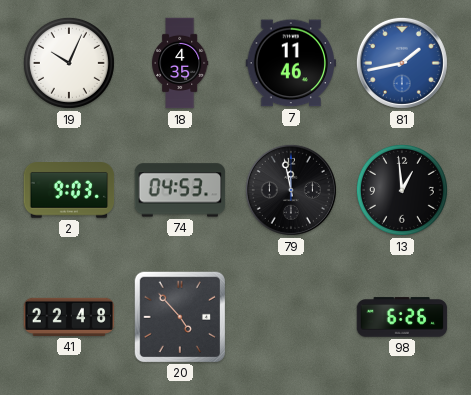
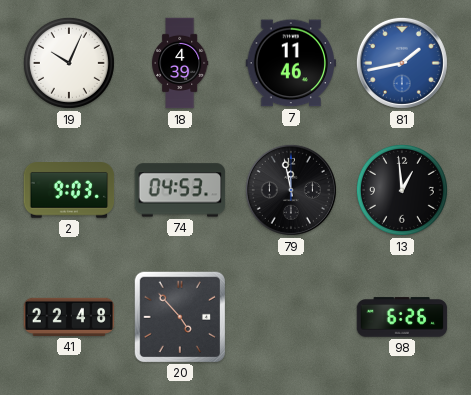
18: 4:35 -> 4:39 (180, 63)
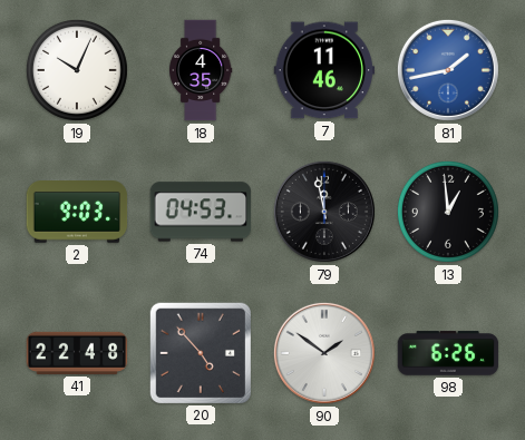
18: 4:39 -> 4:35 (201, 70)
90: none -> 1:51 (324, 353)
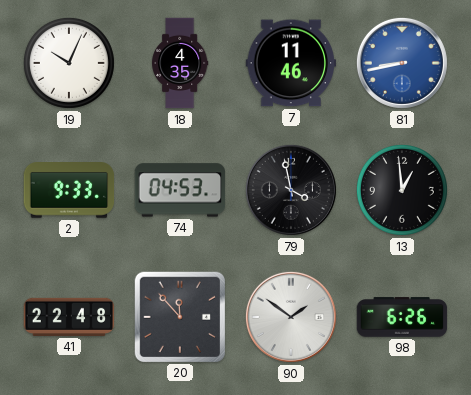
81: 1:43 -> 8:43 (402, 63)
2: 9:03 -> 9:33 (69, 191)
79: 11:58 -> 3:58 (291, 190)
20: 4:53 -> 11:53 (179, 316)
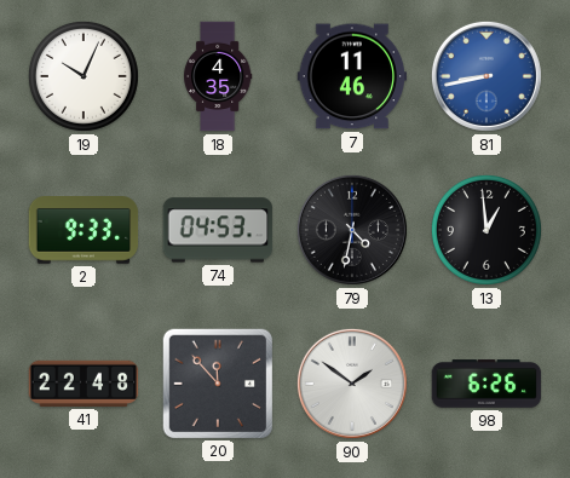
79: 3:58 -> 4:32 (352, 230)
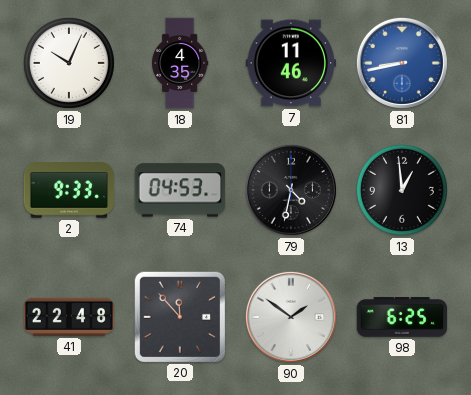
98: 6:26 -> 6:25 (402, 317)
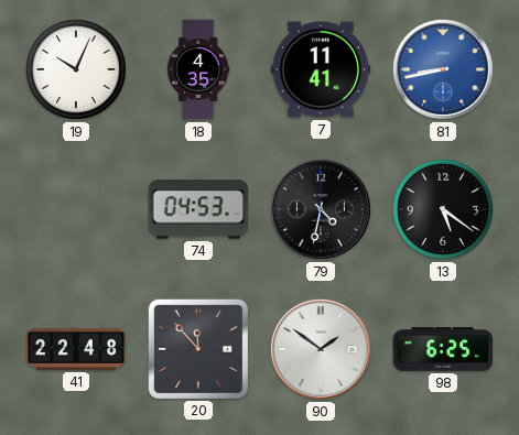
7: 11:46 -> 11:41 (321, 69)
2: 9:33 -> none (69, 191)
13: 12:59 -> 5:21 (443, 209)
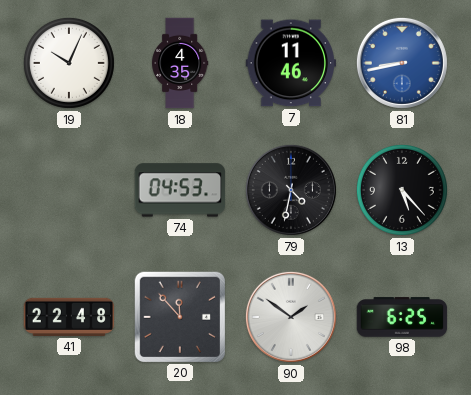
7: 11:41 -> 11:46 (291, 63)
13: 5:21 -> 5:23 (402, 190)
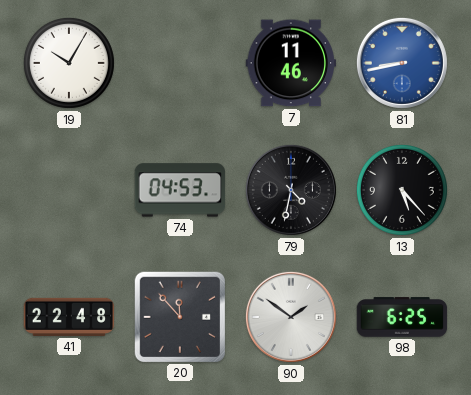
19: 10:04 -> 10:05 (69, 63)
18: 4:35 -> none (180, 63)
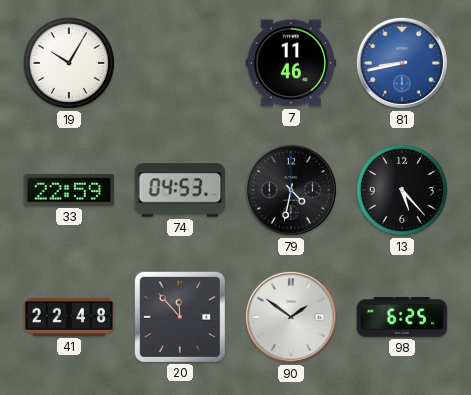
33: none -> 22:59 (69, 190)
